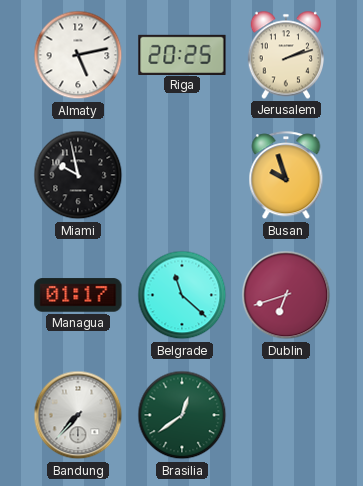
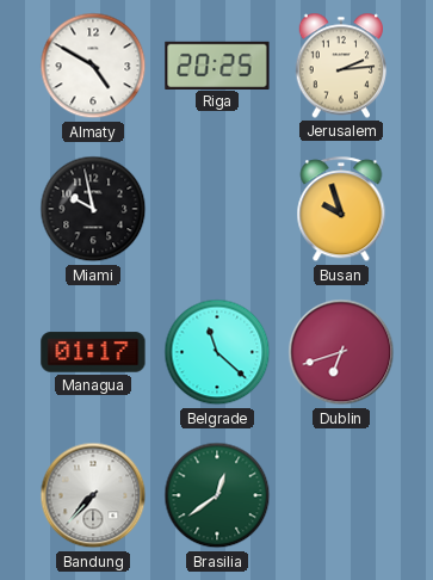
Almaty: 5:13 -> 4:50 (93, 66)
Jerusalem: 2:12 -> 2:14 (340, 66)
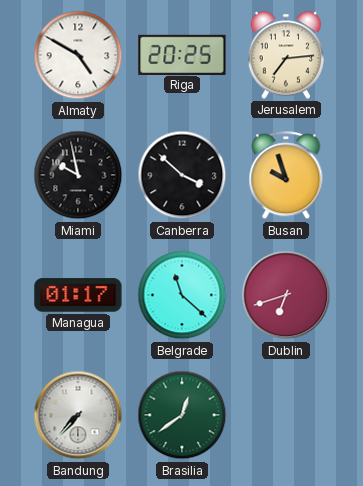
Jerusalem: 2:14 -> 7:14 (285, 55)
Canberra: none -> 3:52 (182, 175)
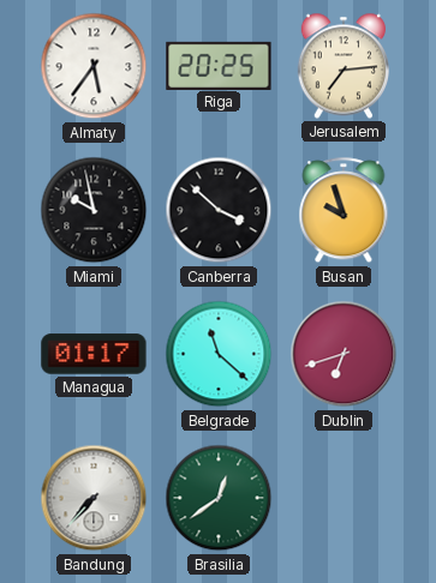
Almaty: 4:50 -> 5:36 (94, 66)
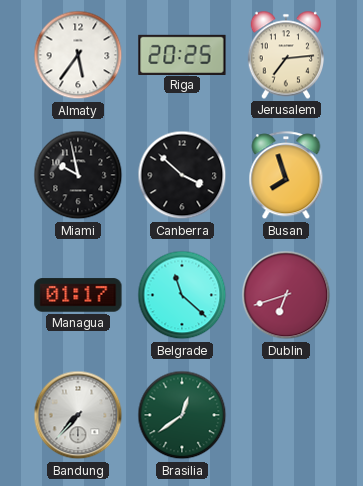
Busan: 9:57 -> 7:57 (286, 176)
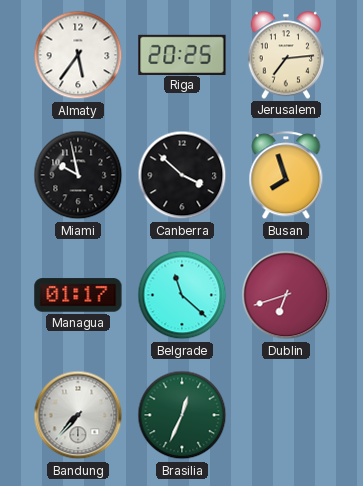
Brasilia: 12:39 -> 12:34 (182, 415)
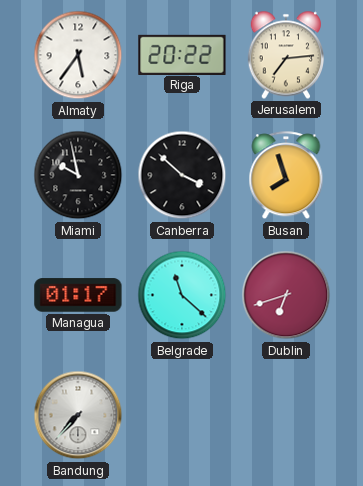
Riga: 20:25 -> 20:22 (182, 54)
Brasilia: 12:34 -> none (182, 415)
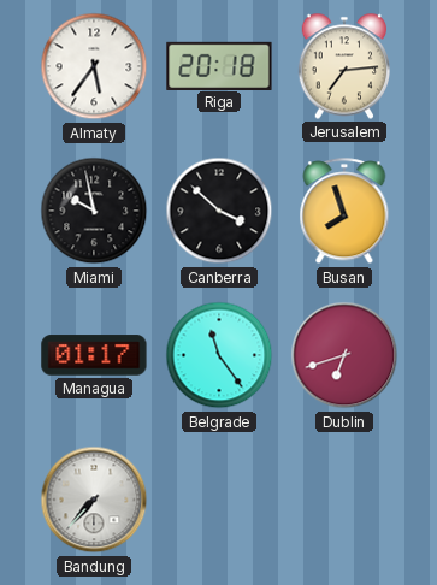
Riga: 20:22 -> 20:18 (219, 65)
Belgrade: 11:22 -> 11:24 (219, 355)
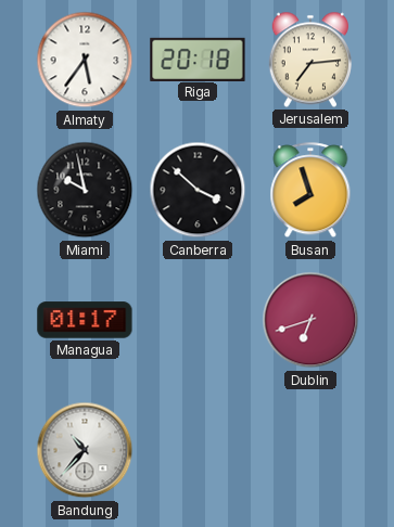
Belgrade: 11:24 -> none (219, 355)
Bandung: 7:37 -> 10:37 (85, 450)
